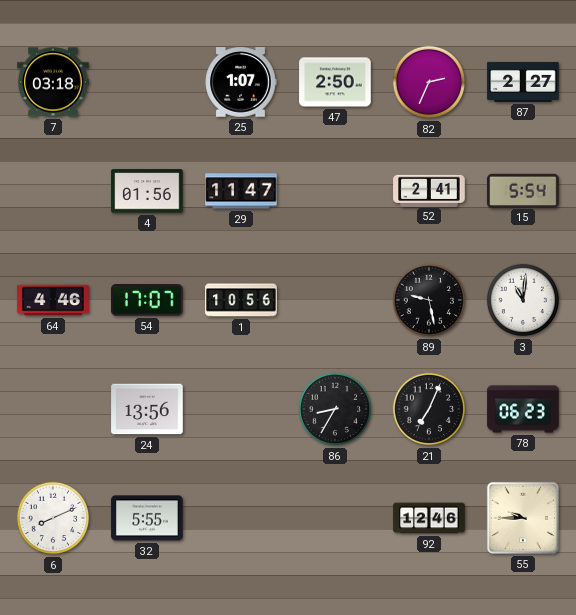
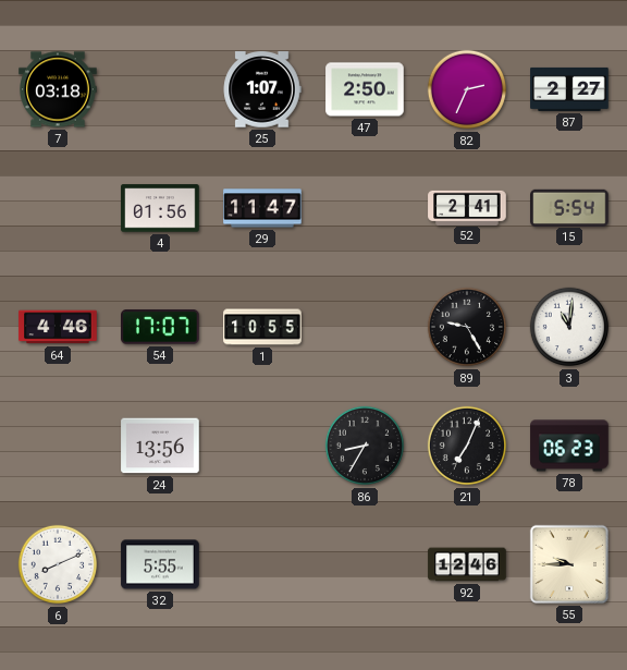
1: 10:56 -> 10:55 (262, 327)
89: 9:28 -> 9:25 (467, 327)
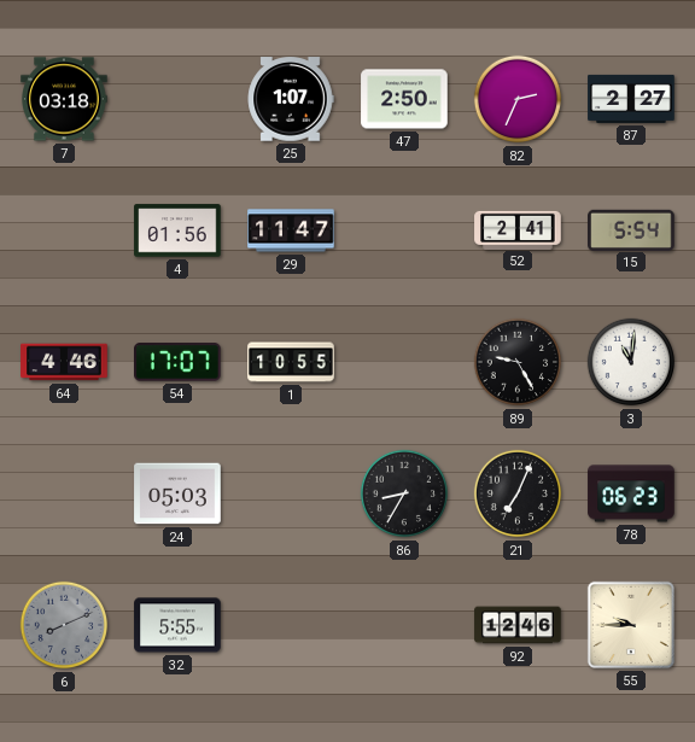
24: 13:56 -> 05:03 (177, 493)
6 dial: white -> grey (64, 625)
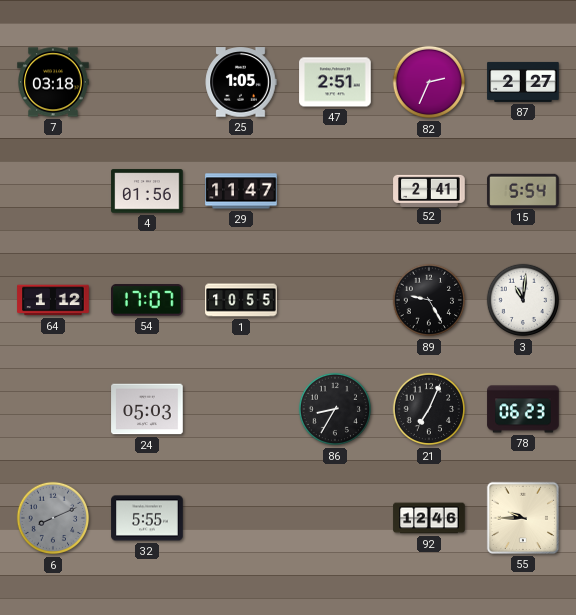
25: 1:07 -> 1:05 (241, 82)
47: 2:50 -> 2:51 (335, 82)
64: 4:46 -> 1:12 (53, 300)
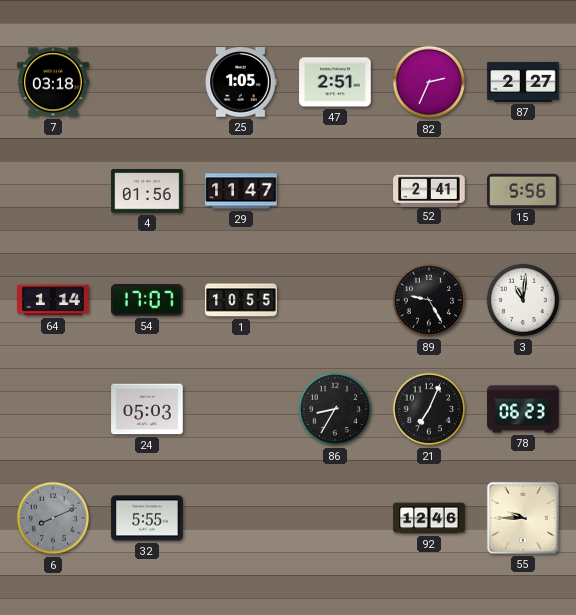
15: 5:54 -> 5:56 (523, 190)
64: 1:12 -> 1:14 (53, 300)
